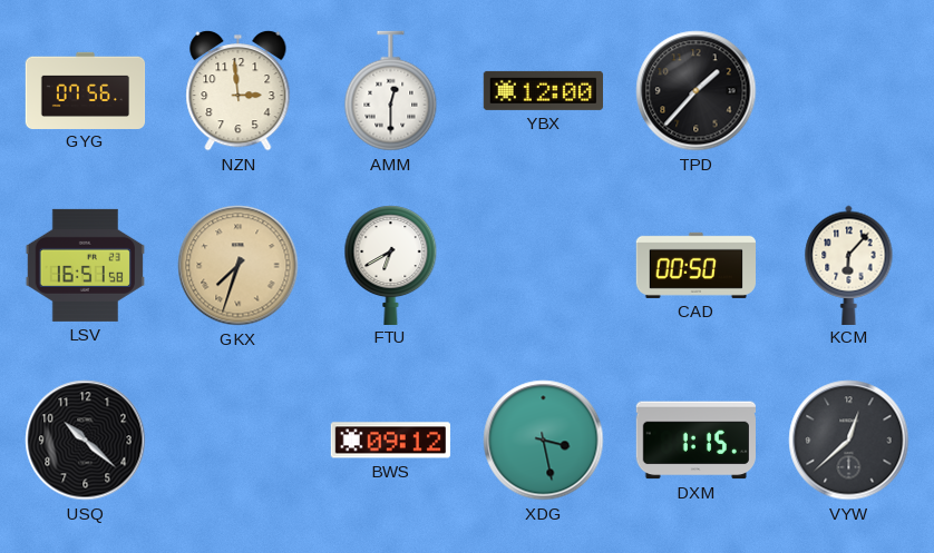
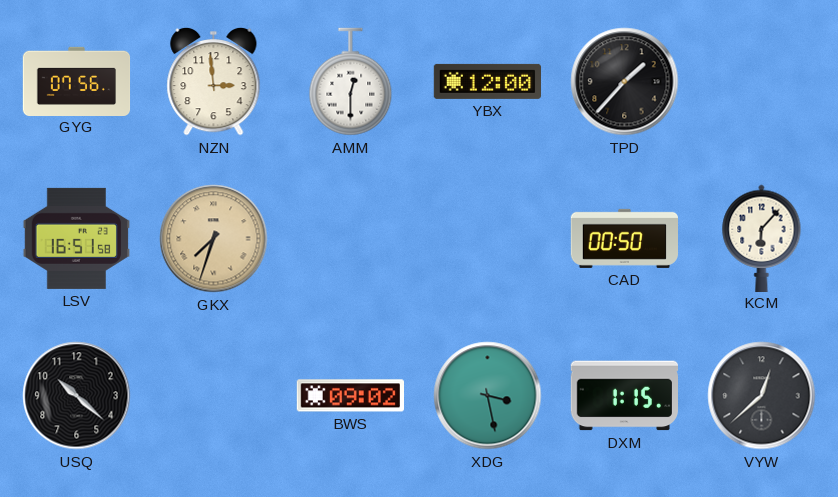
FTU: 6:40 -> none (391, 265)
BWS: 09:12 -> 09:02 (350, 396)
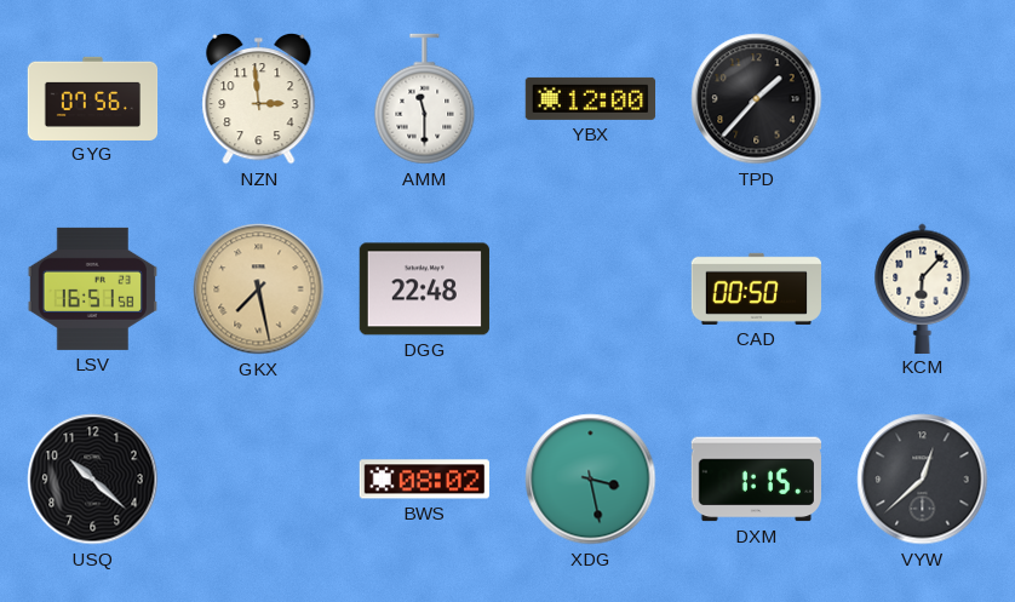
AMM: 12:30 -> 11:30 (425, 99)
GKX: 7:33 -> 7:28 (259, 289)
DGG: none -> 22:48 (424, 289)
BWS: 09:02 -> 08:02 (424, 480)
